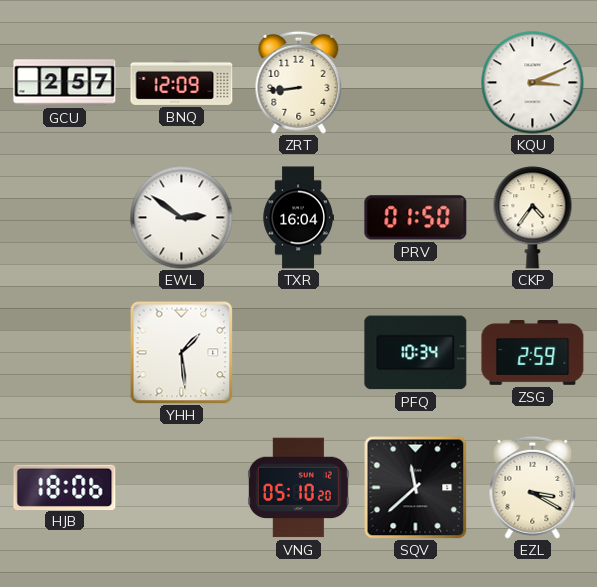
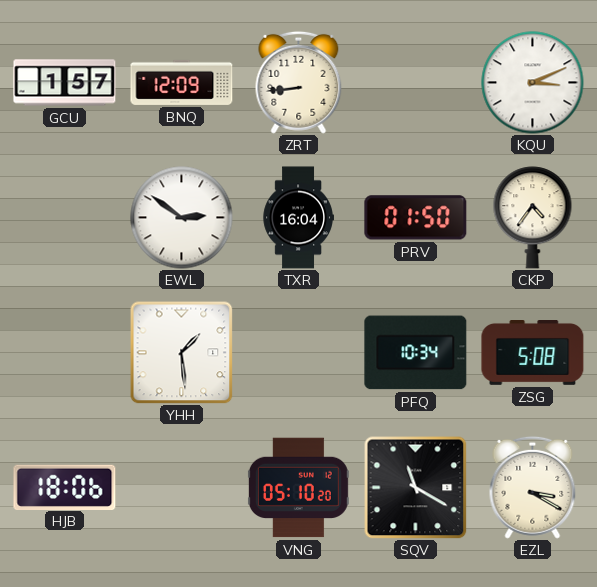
GCU: 2:57 -> 1:57 (65, 83)
ZSG: 2:59 -> 5:08 (533, 353)
SQV: 11:38 -> 11:20 (415, 487)
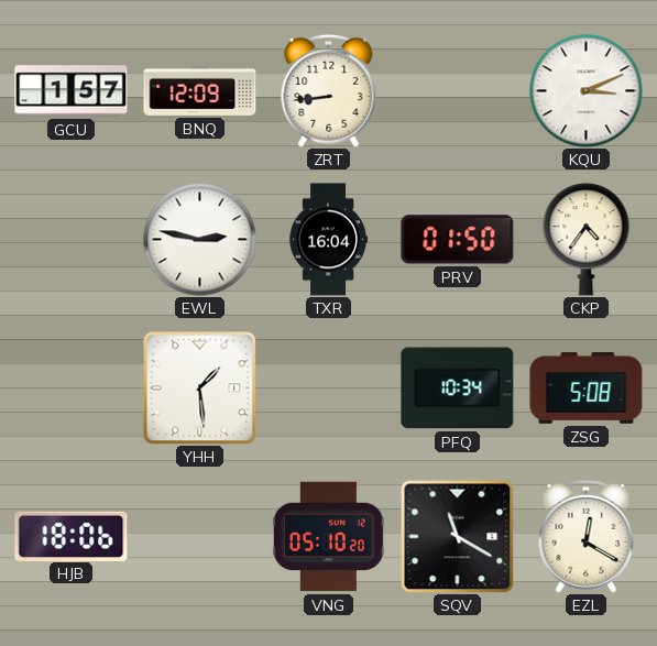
EWL: 2:51 -> 2:47 (200, 240)
EZL: 3:20 -> 12:20 (587, 536)
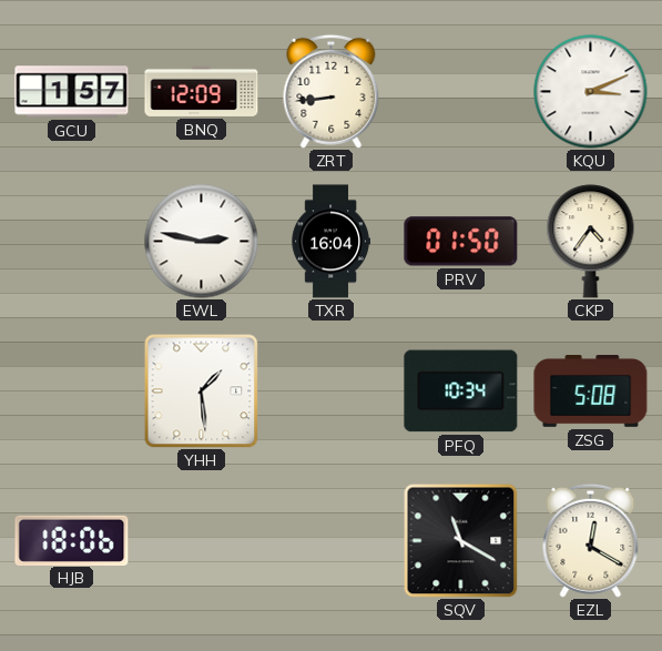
VNG: 05:10 -> none (328, 537)
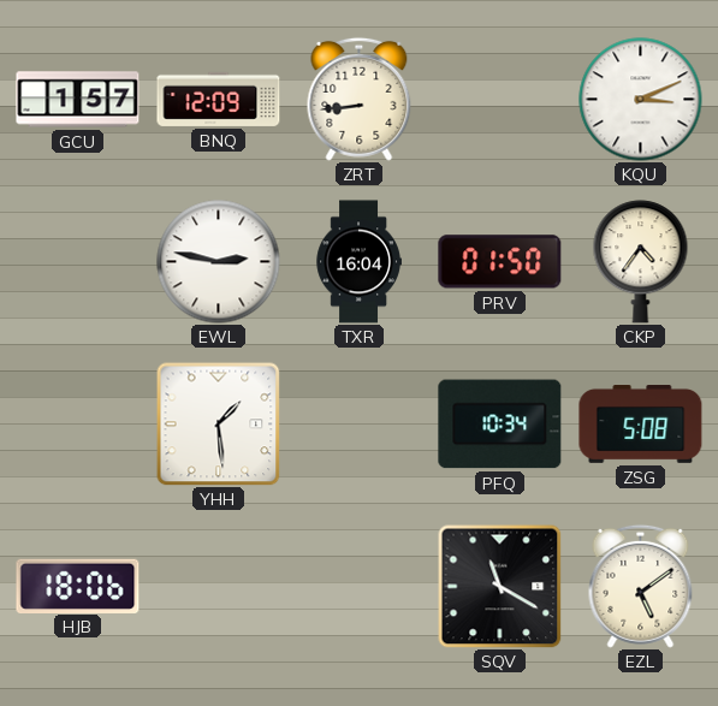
EZL: 12:20 -> 5:09 (641, 586)
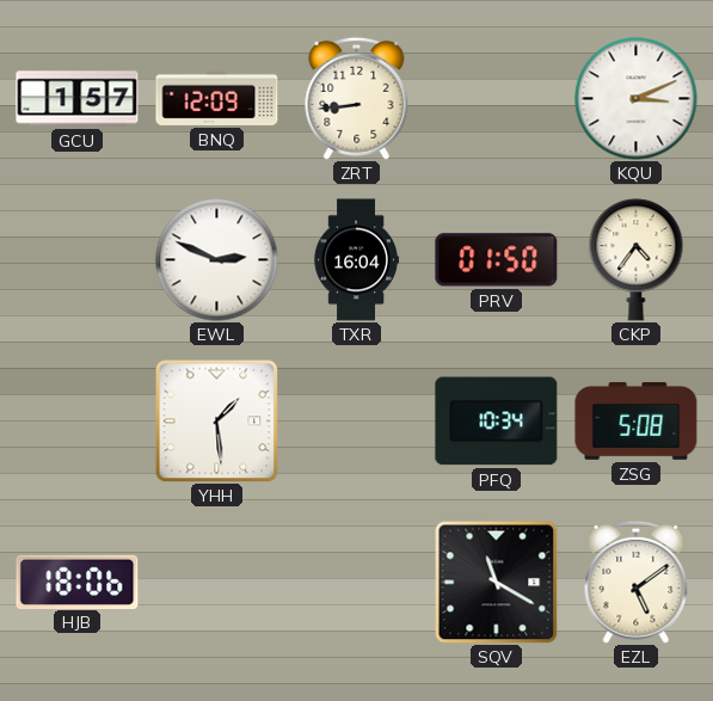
EWL: 2:47 -> 2:49 (217, 260)
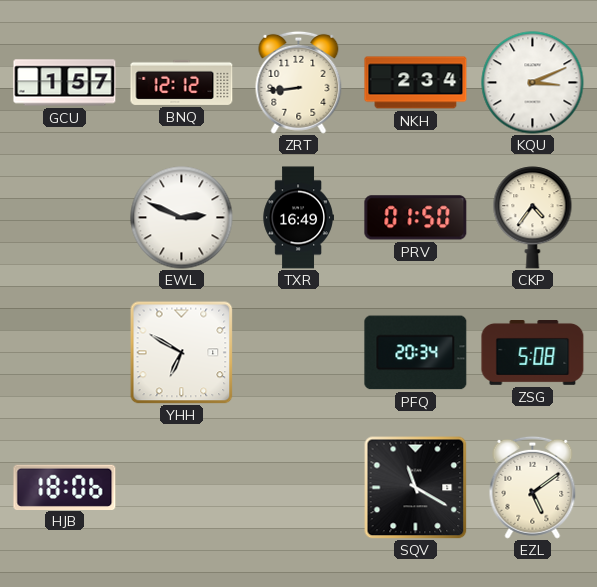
BNQ: 12:09 -> 12:12 (182, 82)
NKH: none -> 2:34 (416, 83)
TXR: 16:04 -> 16:49 (298, 218)
YHH: 1:29 -> 6:50 (181, 352)
PFQ: 10:34 -> 20:34 (416, 353)
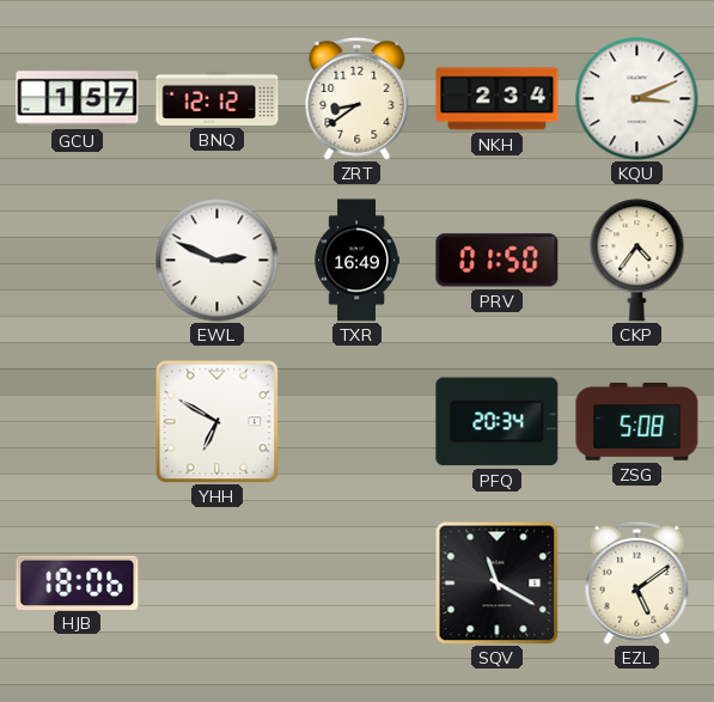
ZRT: 8:44 -> 8:39 (358, 98)
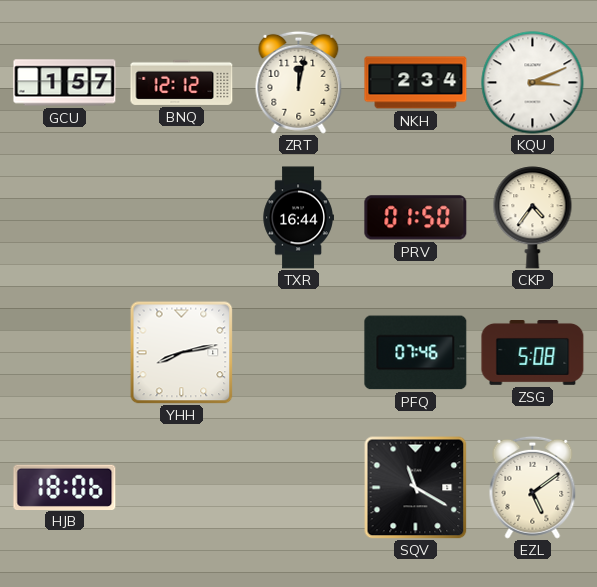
ZRT: 8:39 -> 12:02 (299, 82)
EWL: 2:49 -> none (218, 261)
TXR: 16:49 -> 16:44 (298, 218)
YHH: 6:50 -> 8:13 (181, 352)
PFQ: 20:34 -> 07:46 (416, 353)
